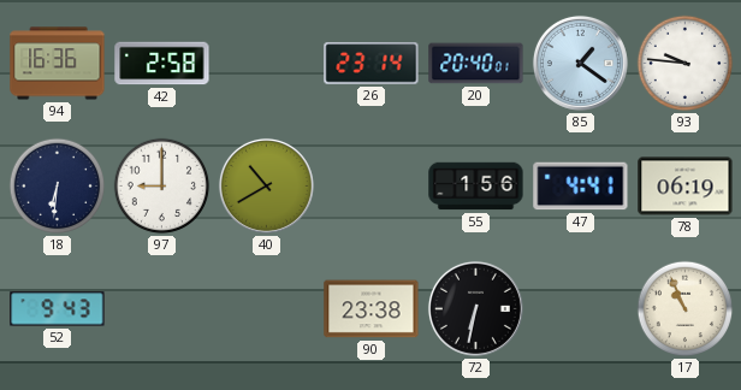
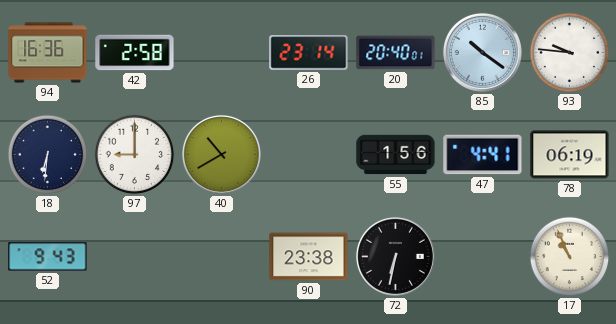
85: 1:21 -> 10:21 (482, 52)
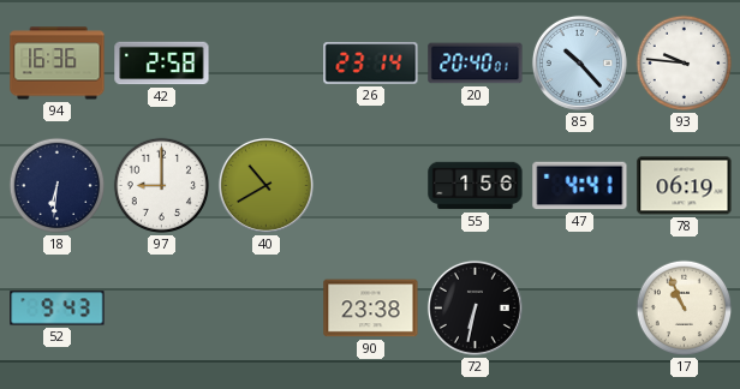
85: 10:21 -> 10:23 (579, 62)
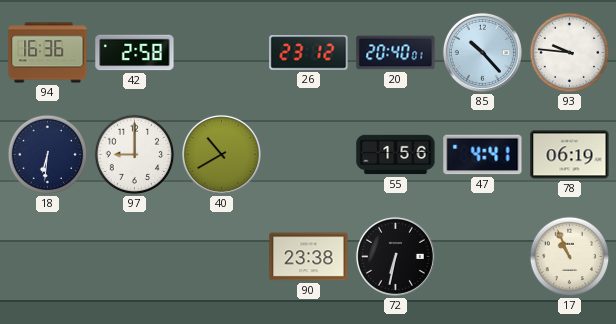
26: 23:14 -> 23:12 (309, 53)
52: 9:43 -> none (58, 309)
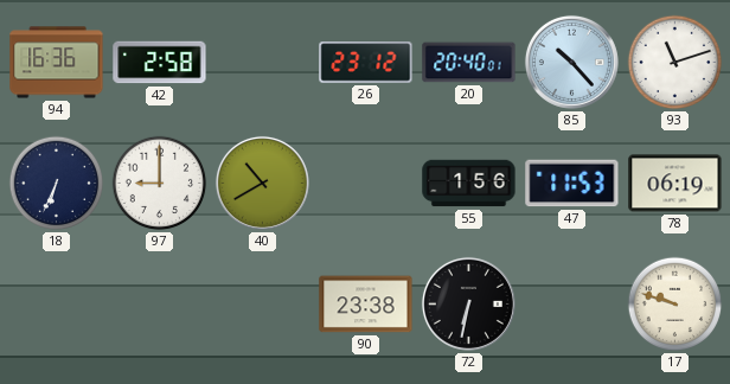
93: 9:46 -> 11:12 (675, 63)
18: 6:31 -> 6:34 (57, 184)
47: 4:41 -> 11:53 (572, 184)
17: 10:56 -> 9:48 (675, 305)
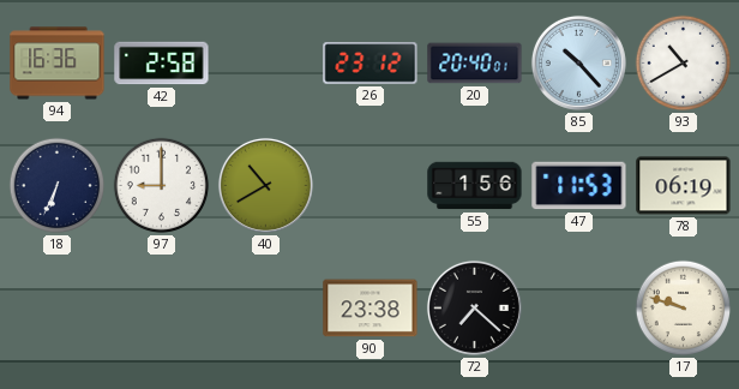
93: 11:12 -> 10:40 (684, 64)
72: 6:32 -> 7:22 (474, 307)
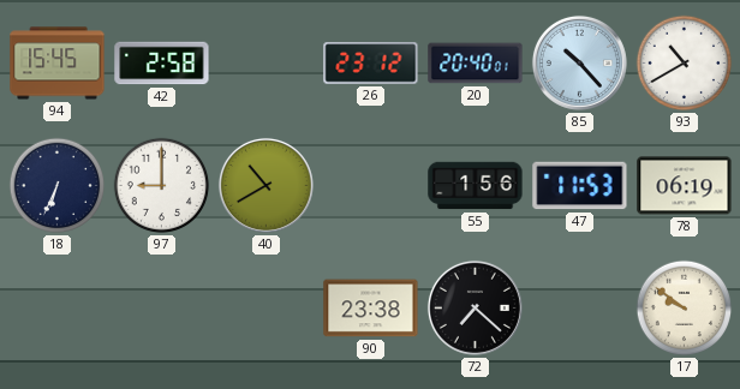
94: 16:36 -> 15:45 (58, 64)
17: 9:48 -> 9:51 (685, 309)
